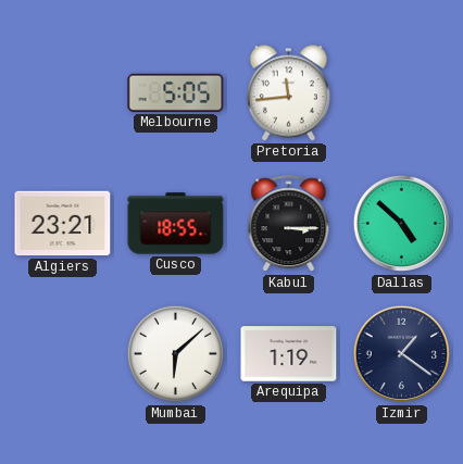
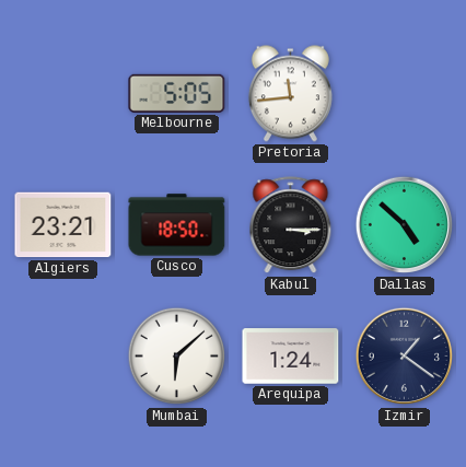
Cusco: 18:55 -> 18:50 (177, 225)
Arequipa: 1:19 -> 1:24 (291, 357)
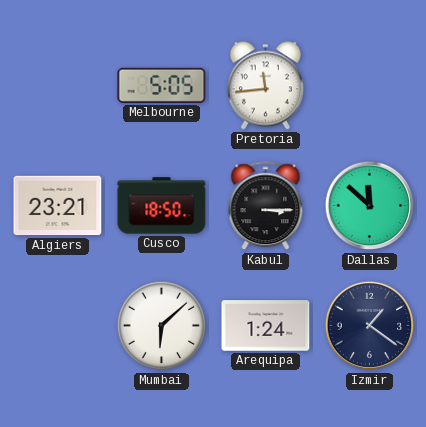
Dallas: 4:52 -> 11:52 (370, 206)
